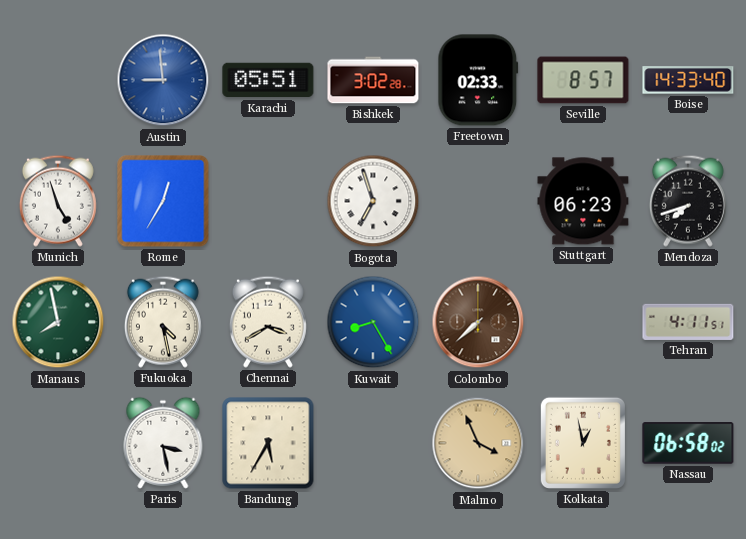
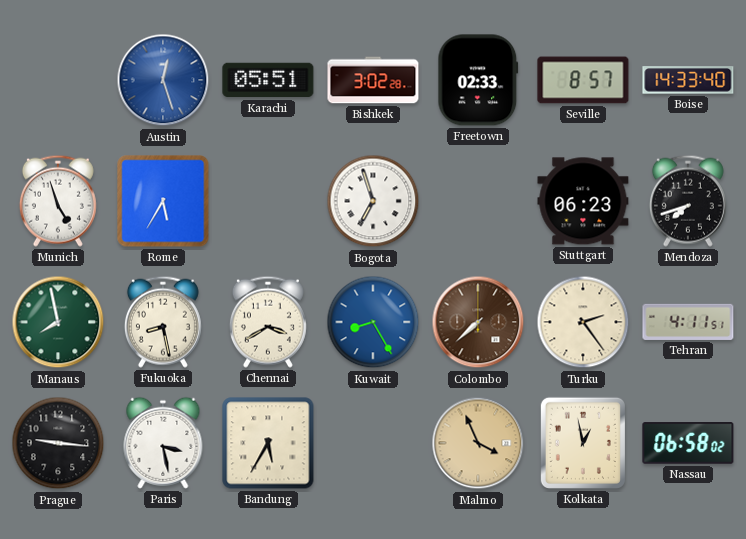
Austin: 8:59 -> 12:27 (163, 80)
Rome: 12:35 -> 5:35 (163, 201)
Fukuoka: 4:28 -> 8:28 (163, 322)
Turku: none -> 2:24 (583, 322)
Prague: none -> 9:16 (58, 443)
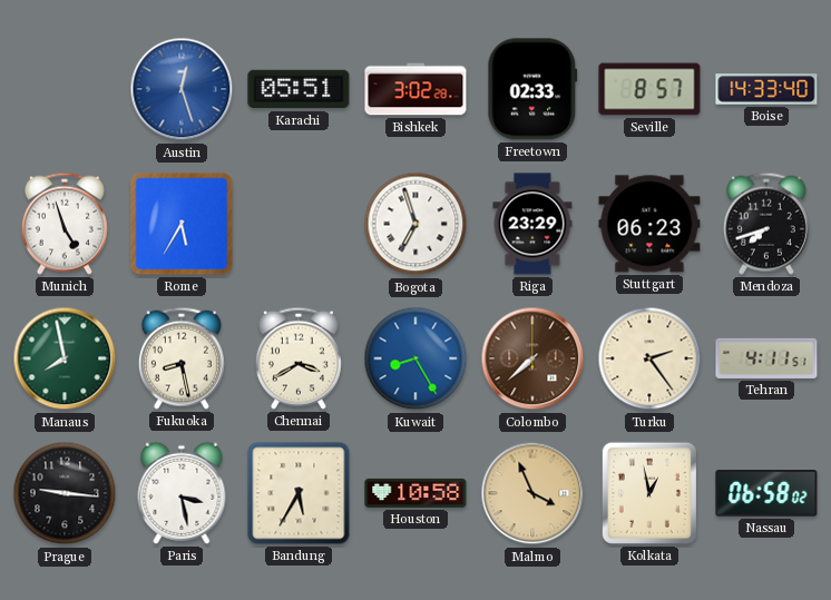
Riga: none -> 23:29 (532, 224)
Houston: none -> 10:58 (415, 493)
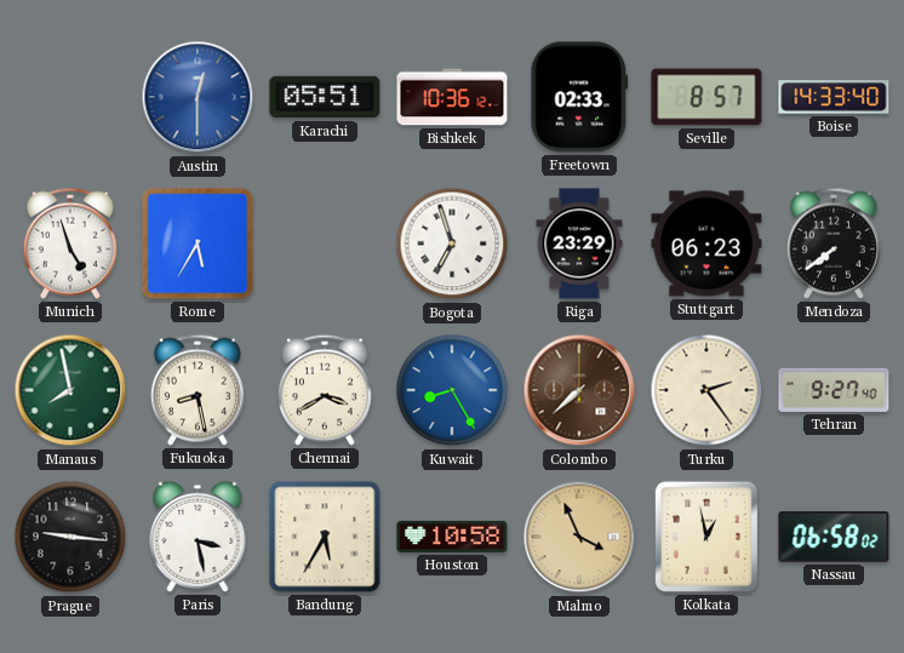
Austin: 12:27 -> 12:30 (198, 97)
Bishkek: 3:02 -> 10:36 (452, 97)
Mendoza: 7:42 -> 7:39 (834, 244)
Tehran: 4:11 -> 9:27 (834, 390)
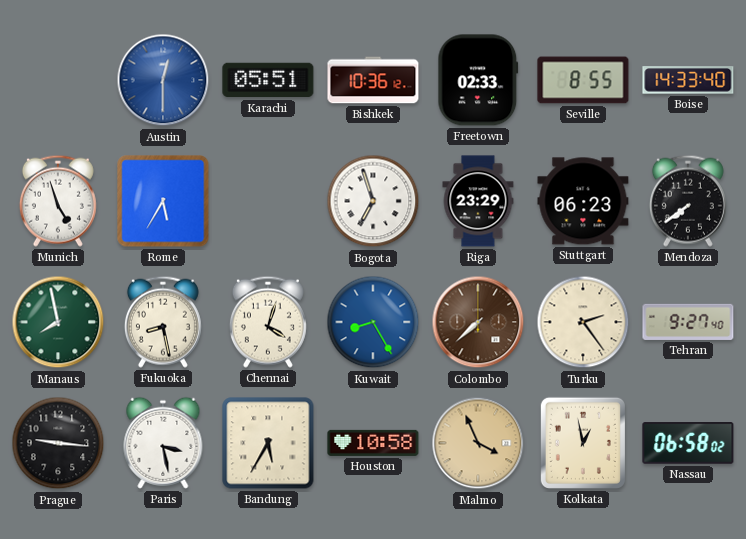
Seville: 8:57 -> 8:55 (583, 80)
Chennai: 3:40 -> 4:03 (268, 322)
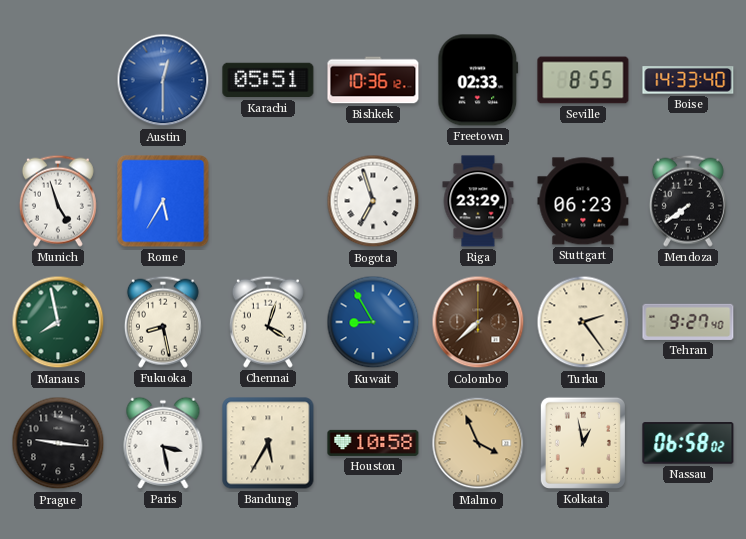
Kuwait: 8:25 -> 8:55 (373, 322)
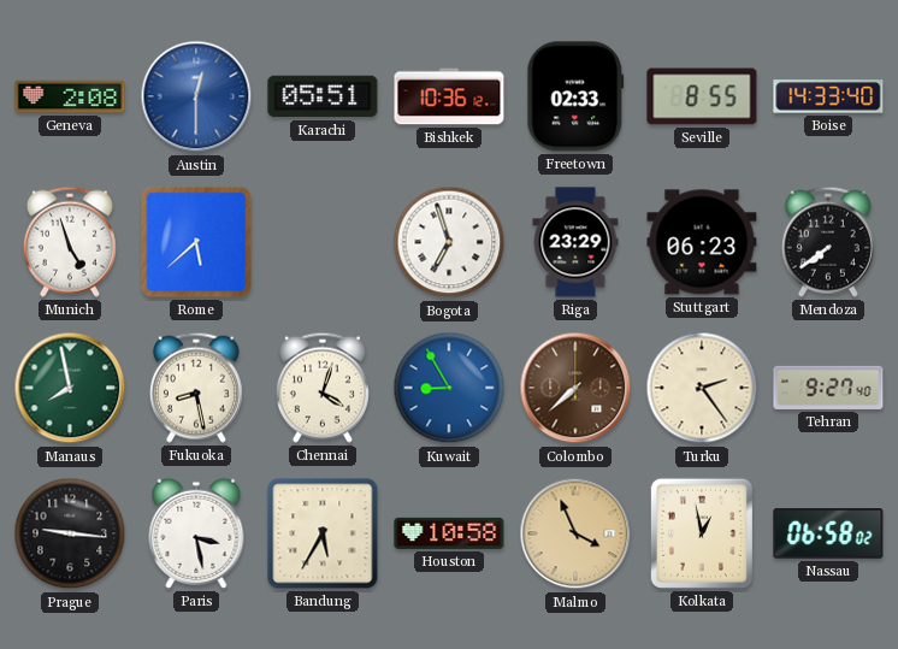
Geneva: none -> 2:08 (70, 96)
Rome: 5:35 -> 5:38 (196, 242)
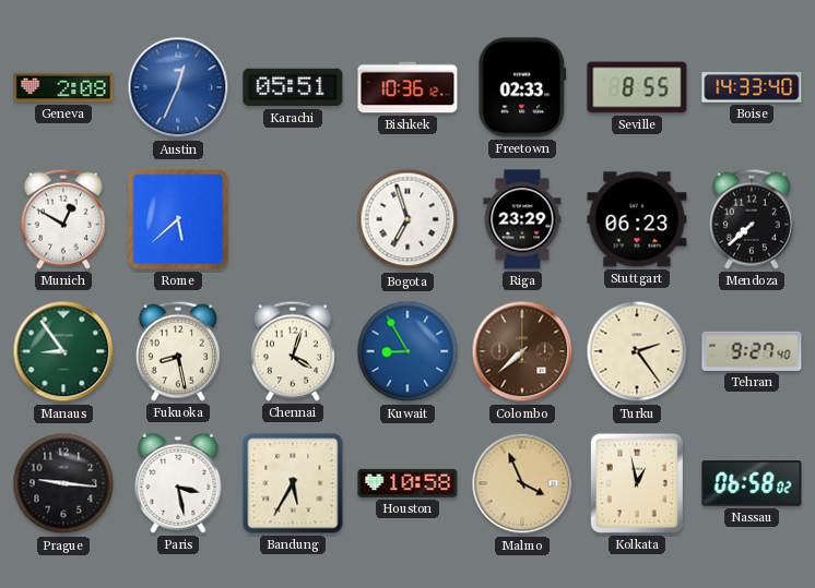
Austin: 12:30 -> 12:34 (178, 87)
Munich: 4:57 -> 12:50 (63, 219)
Mendoza: 7:39 -> 7:38 (752, 219)
Manaus: 7:58 -> 8:54 (63, 351)
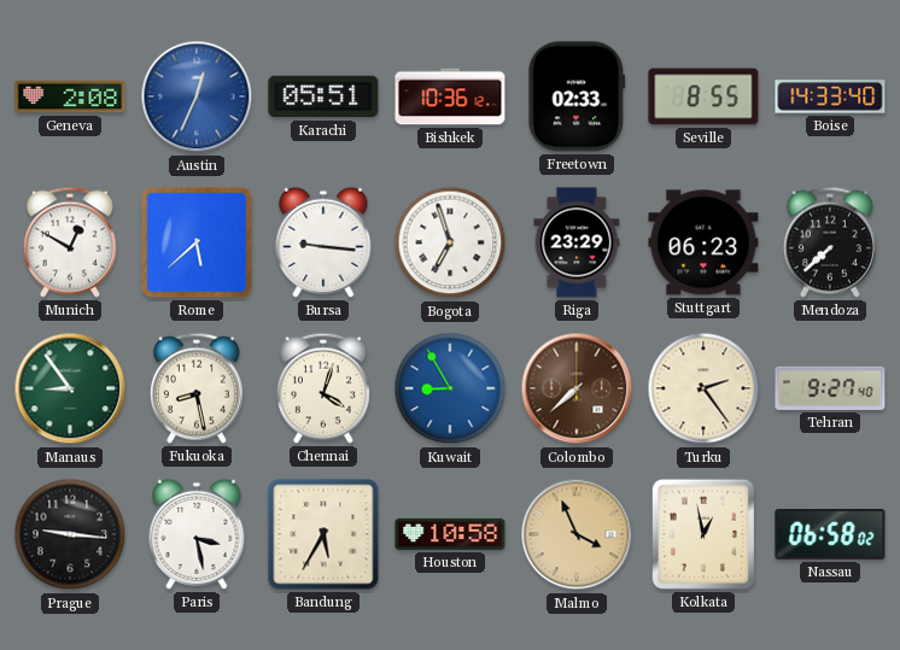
Bursa: none -> 9:16 (323, 242)
